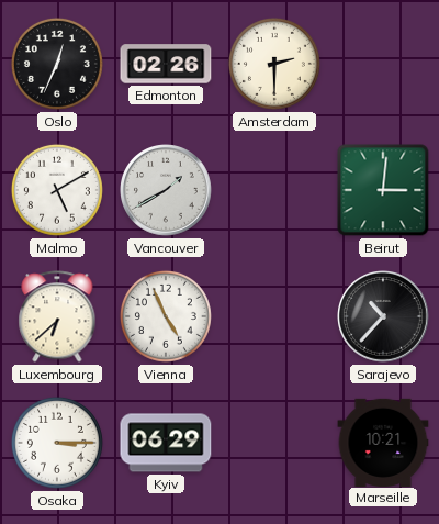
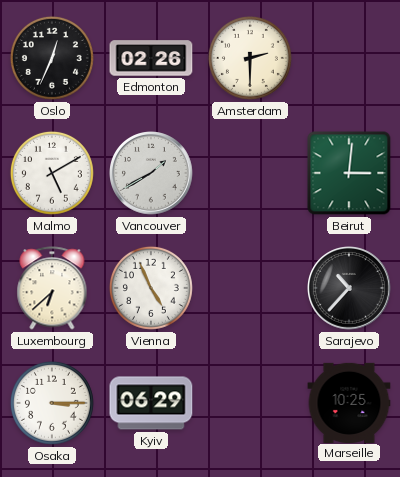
Marseille: 10:21 -> 10:25 (349, 402)
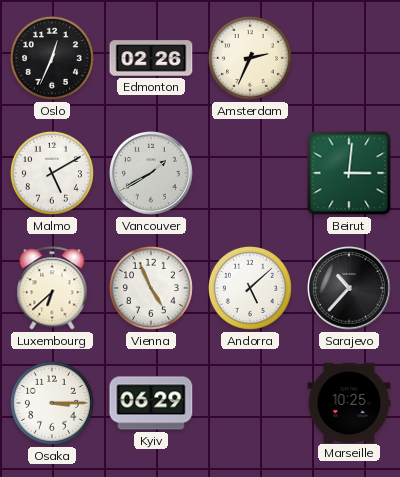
Amsterdam: 2:30 -> 2:34 (250, 58)
Andorra: none -> 5:08 (250, 288)
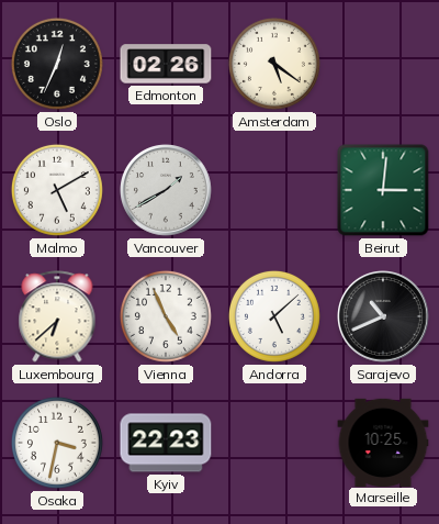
Amsterdam: 2:34 -> 5:21 (274, 64)
Sarajevo: 10:37 -> 10:41 (384, 317)
Osaka: 3:15 -> 3:32 (57, 443)
Kyiv: 06:29 -> 22:23 (166, 443)
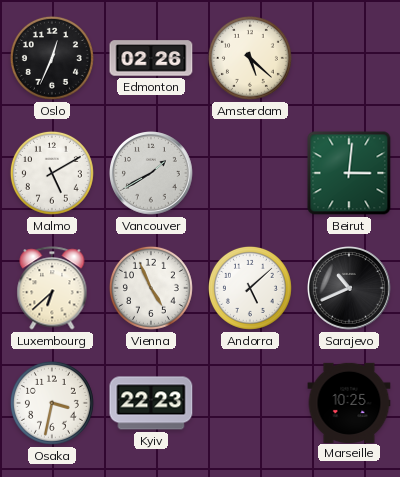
Amsterdam: 5:21 -> 5:22 (250, 58)
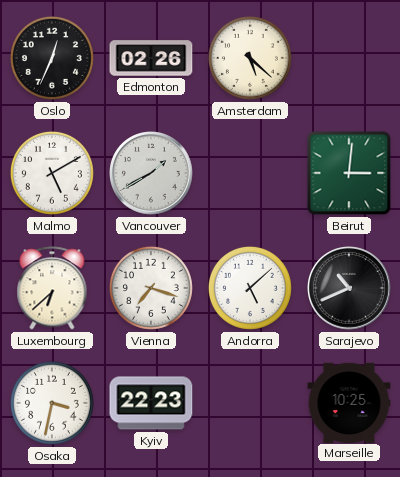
Vienna: 4:56 -> 7:18 (151, 288)
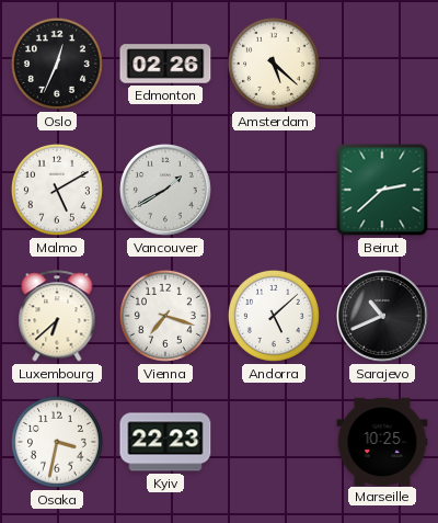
Beirut: 3:01 -> 2:38 (382, 190)
